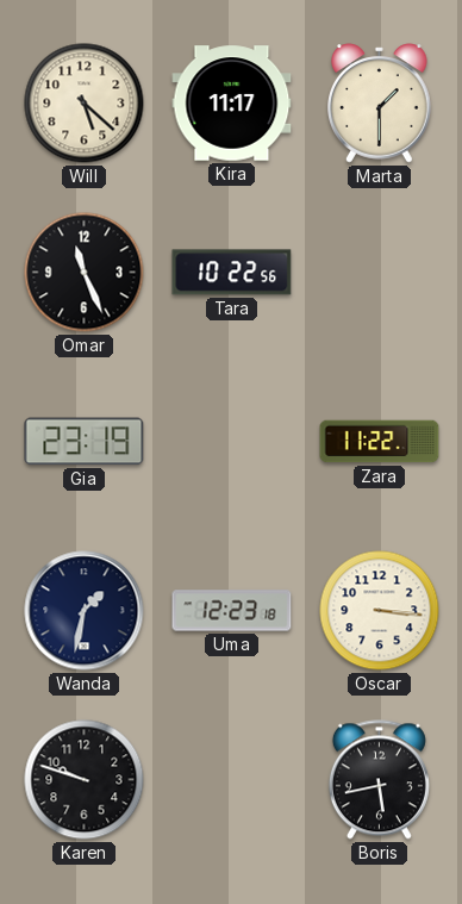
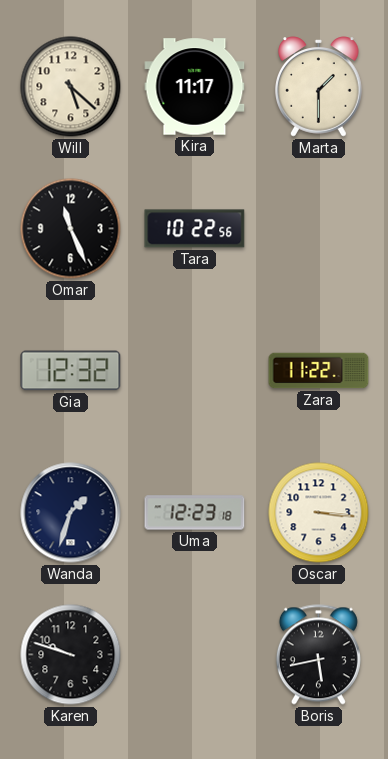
Gia: 23:19 -> 12:32 (71, 371)
Wanda: 1:32 -> 1:33 (71, 513)
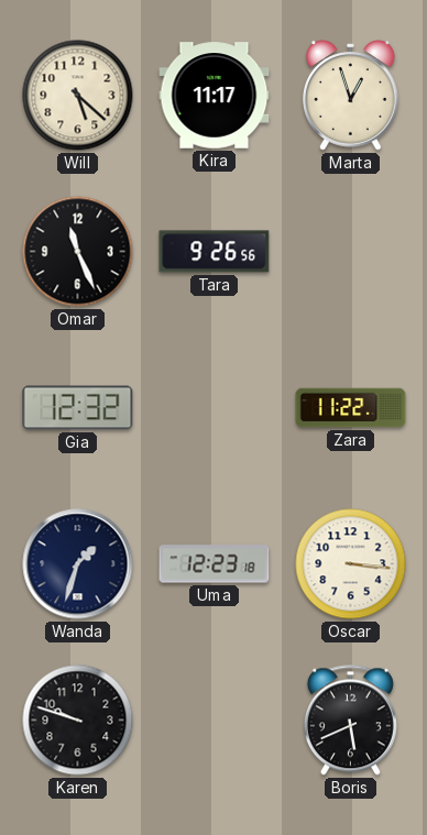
Marta: 1:30 -> 12:57 (351, 96)
Tara: 10:22 -> 9:26 (215, 252)
Boris: 5:43 -> 5:41 (350, 721)
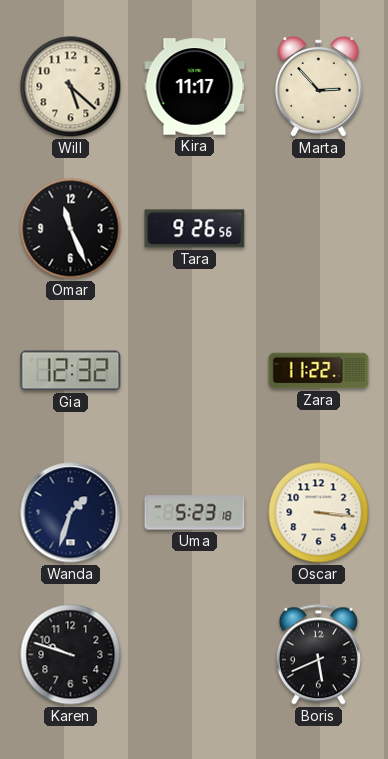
Marta: 12:57 -> 2:53 (319, 87)
Uma: 12:23 -> 5:23 (195, 513)
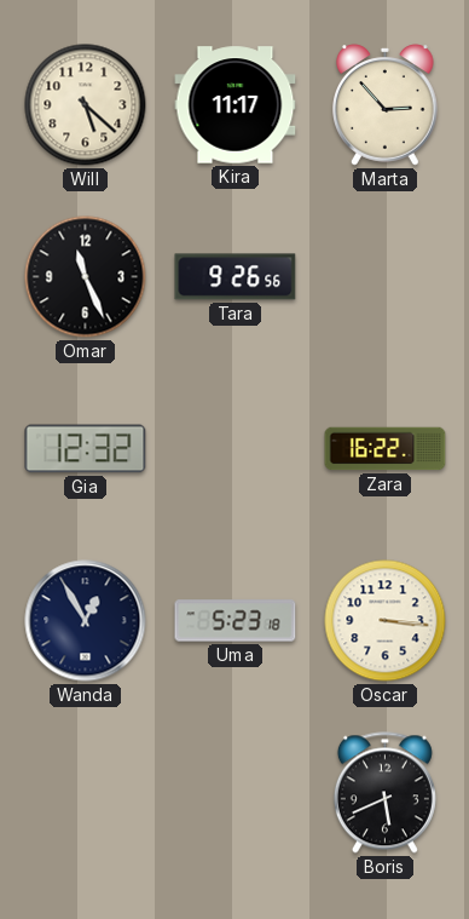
Zara: 11:22 -> 16:22 (386, 449)
Wanda: 1:33 -> 12:55 (86, 621)
Karen: 9:48 -> none (71, 655)
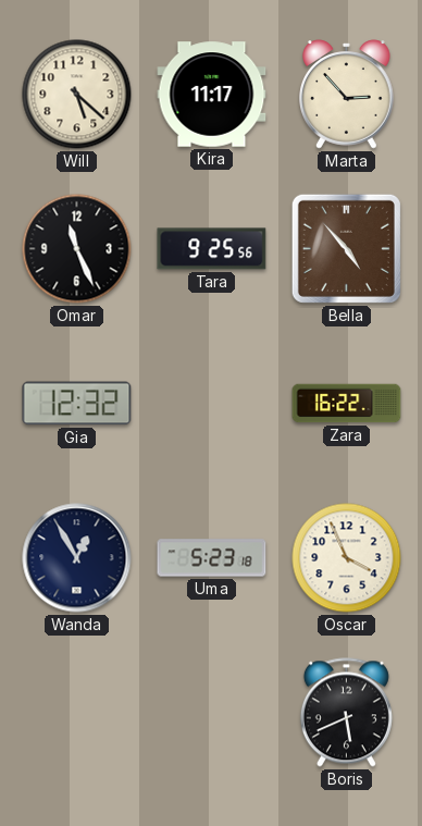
Tara: 9:26 -> 9:25 (212, 249)
Bella: none -> 4:53 (346, 248)
Oscar: 3:16 -> 3:56 (347, 558)
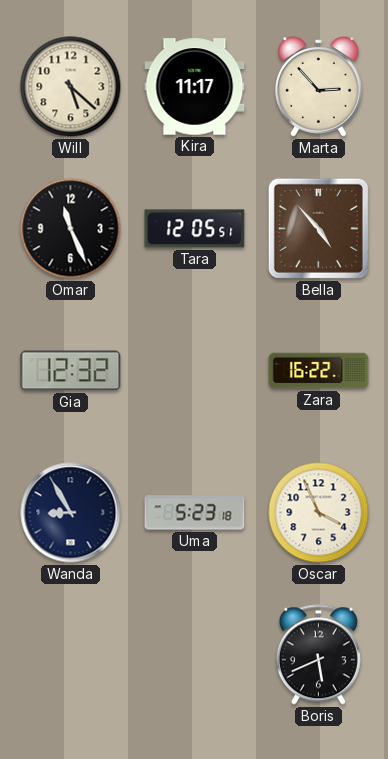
Tara: 9:25 -> 12:05 (195, 229)
Wanda: 12:55 -> 8:55 (71, 513)
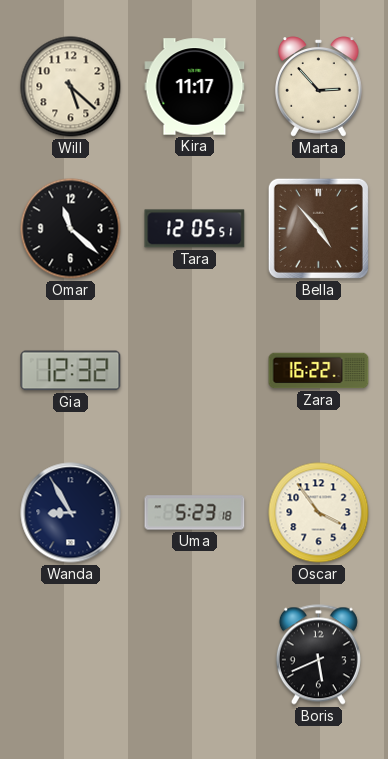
Omar: 11:26 -> 11:22 (71, 229)
Oscar: 3:56 -> 3:54 (319, 513)
